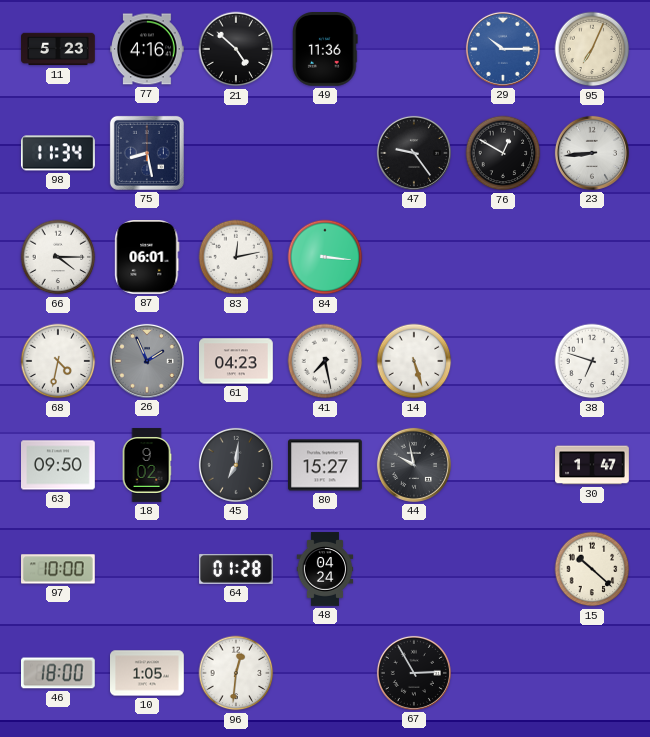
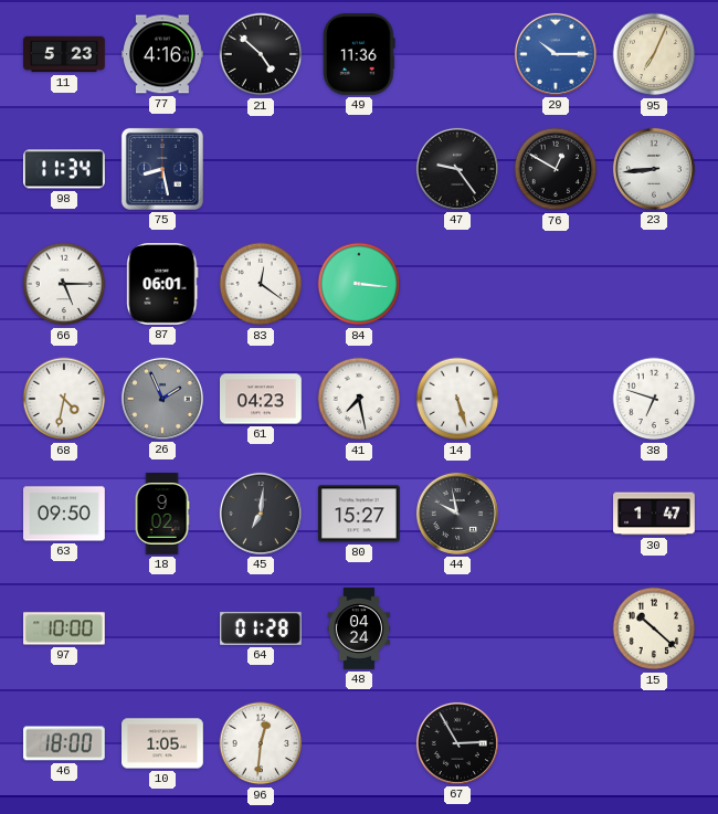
66: 4:15 -> 5:15 (64, 284)
83: 12:13 -> 12:21 (261, 284)
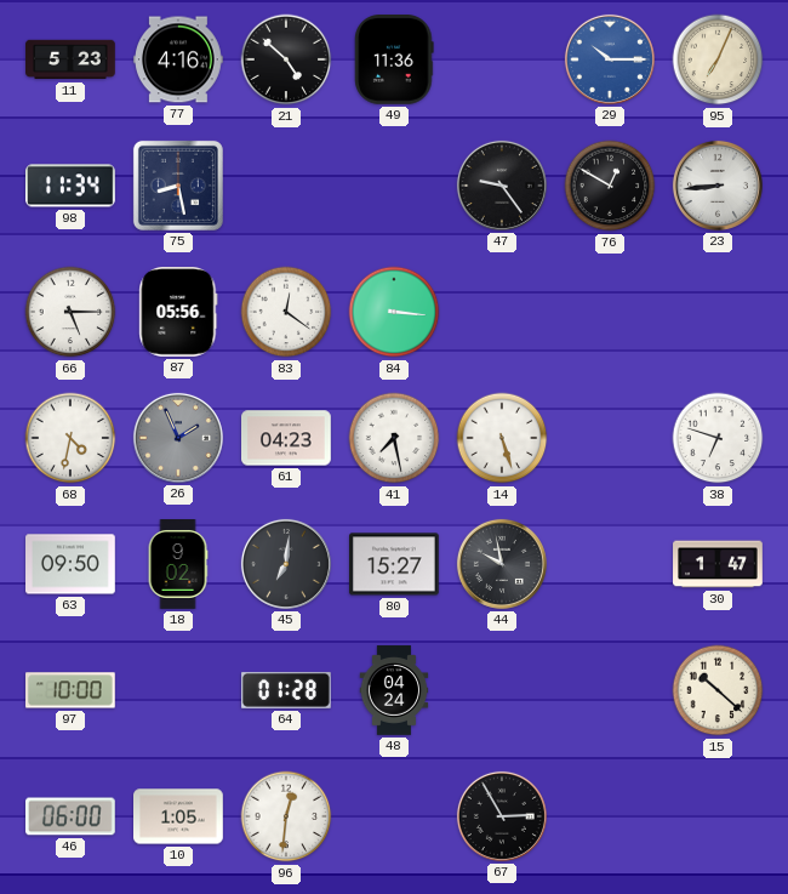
87: 06:01 -> 05:56 (178, 313)
46: 18:00 -> 06:00 (72, 816)
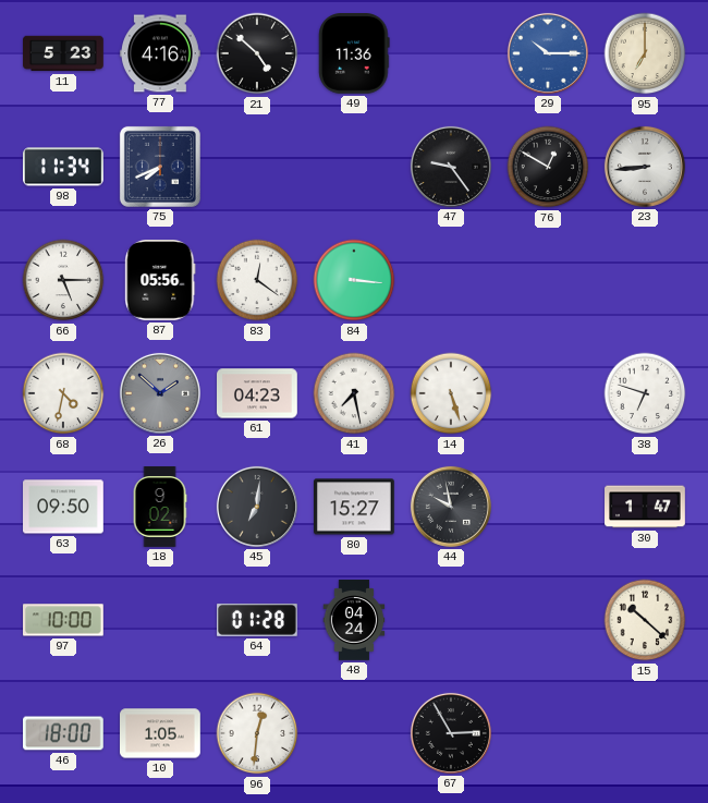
95: 7:04 -> 7:00 (645, 53)
75: 8:28 -> 7:41 (160, 167)
26: 1:56 -> 1:52 (160, 393)
46: 06:00 -> 18:00 (64, 733)
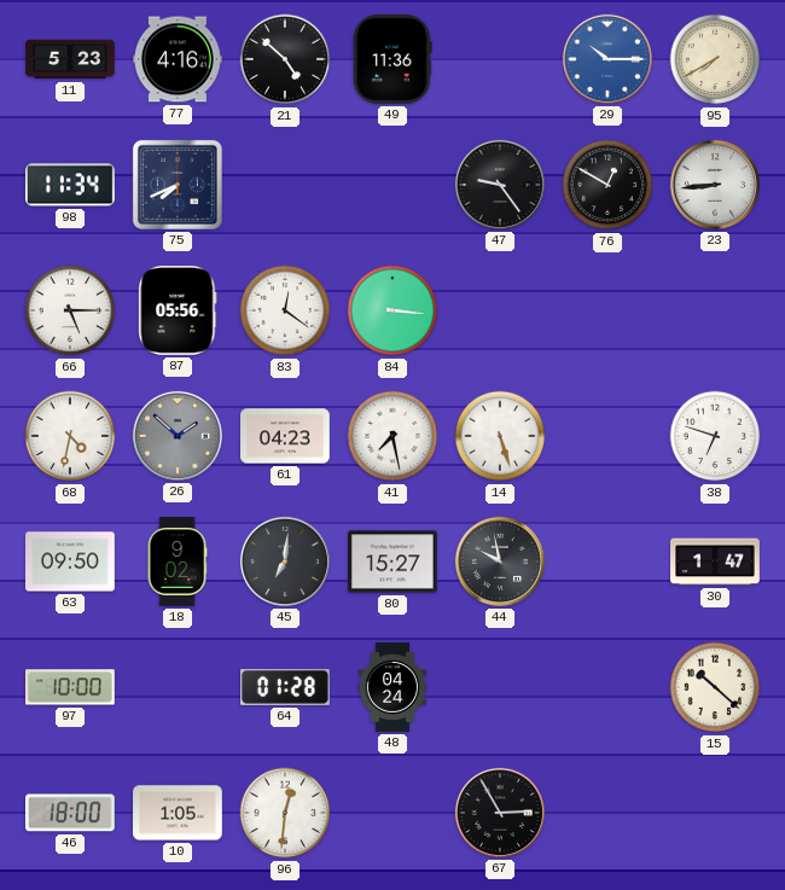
95: 7:00 -> 7:40 (715, 59)
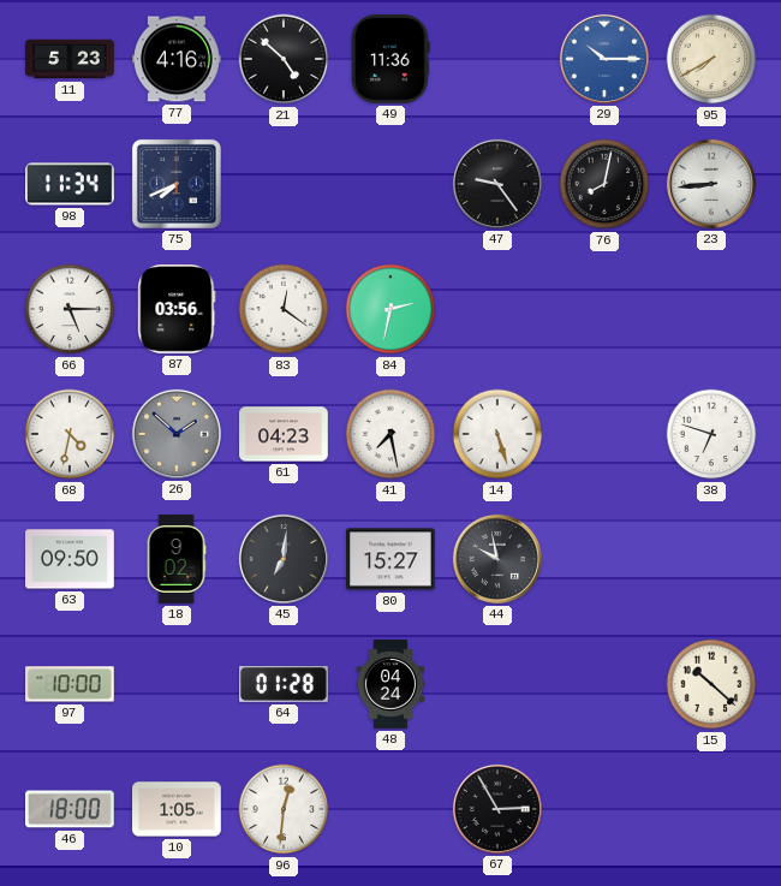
76: 12:50 -> 8:02 (604, 184)
87: 05:56 -> 03:56 (177, 310)
84: 3:16 -> 2:32 (390, 309)
30: 1:47 -> none (715, 562)
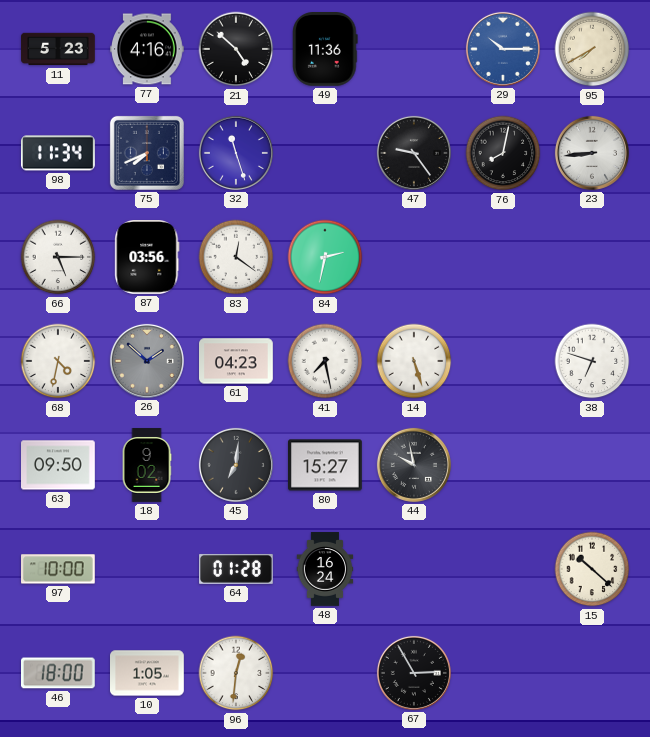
32: none -> 11:27 (236, 153)
48: 04:24 -> 16:24 (325, 569)
